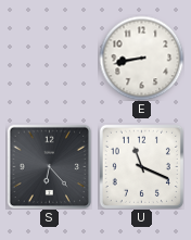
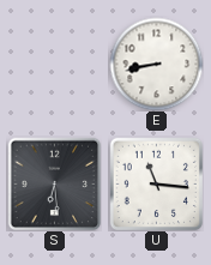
S: 6:23 -> 6:29 (54, 183)
U: 11:19 -> 11:16 (156, 183)
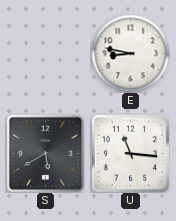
E: 8:43 -> 8:47 (130, 53)
S: 6:29 -> 5:40 (45, 153)
